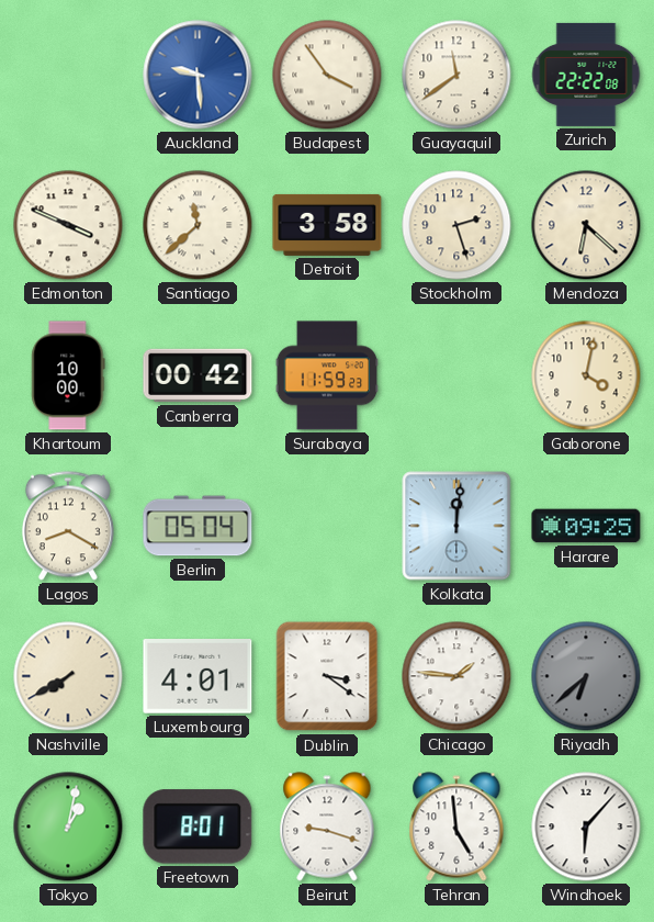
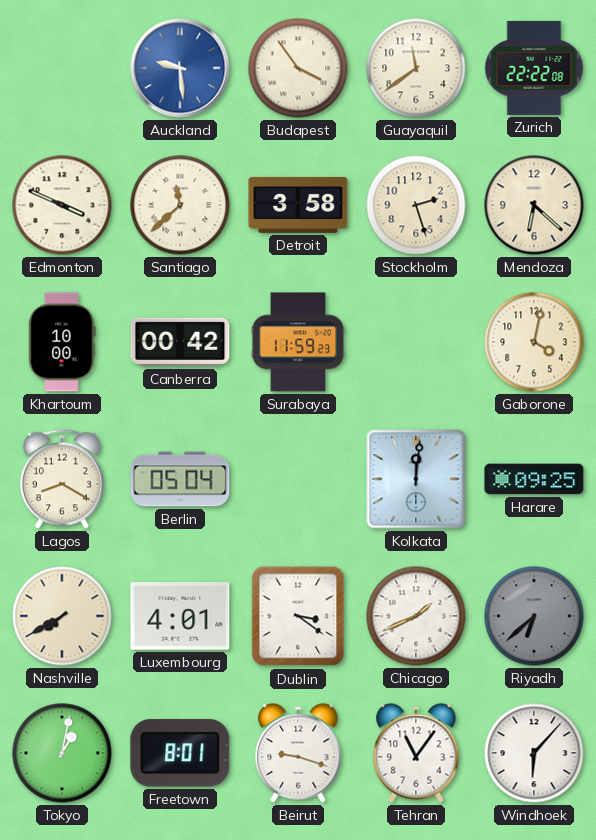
Chicago: 1:46 -> 1:41 (416, 616)
Tehran: 4:59 -> 11:06 (416, 753)
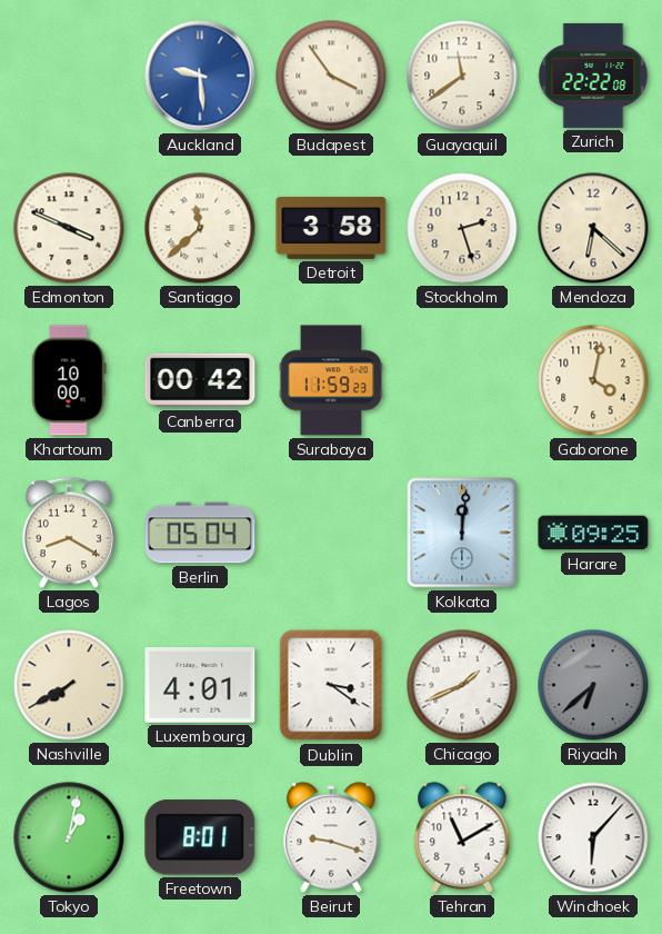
Tehran: 11:06 -> 11:10 (462, 837)
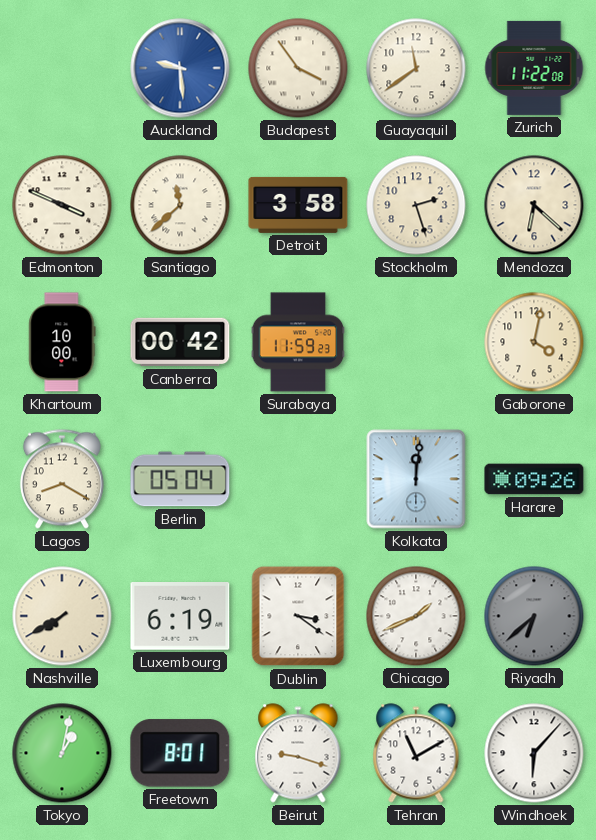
Zurich: 22:22 -> 11:22 (534, 68)
Harare: 09:25 -> 09:26 (534, 479)
Luxembourg: 4:01 -> 6:19 (180, 617)
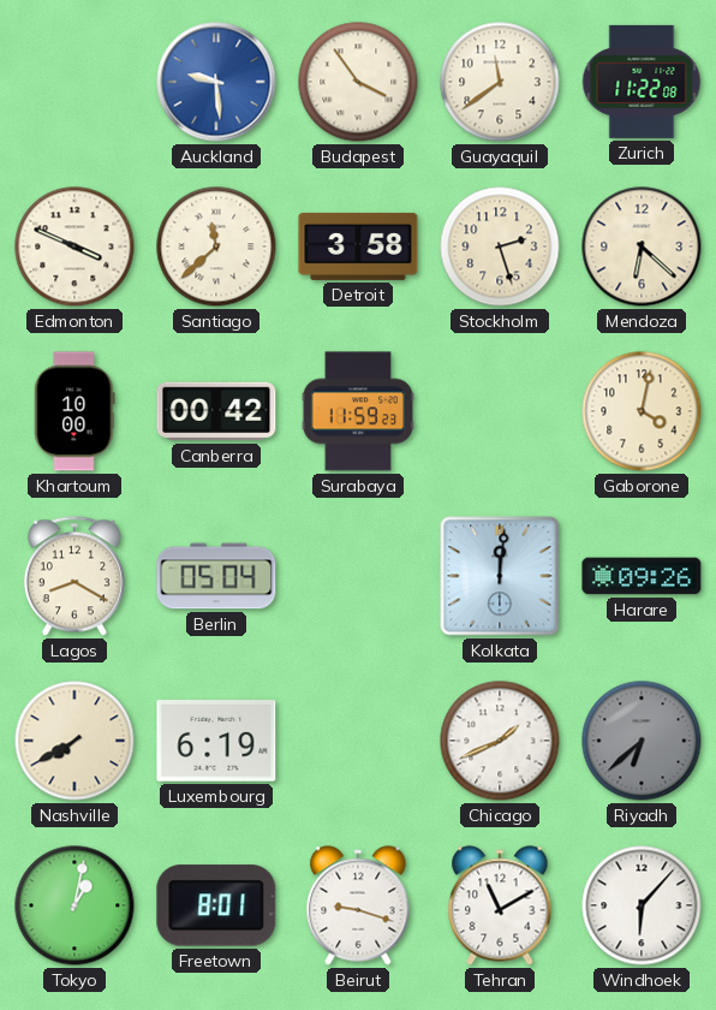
Dublin: 3:21 -> none (298, 616)
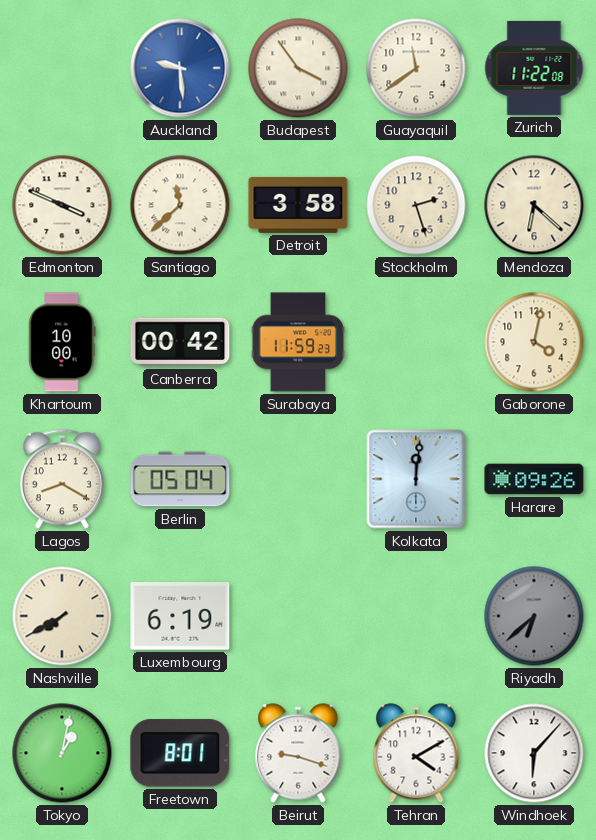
Chicago: 1:41 -> none (500, 741)
Tehran: 11:10 -> 4:10 (416, 753)
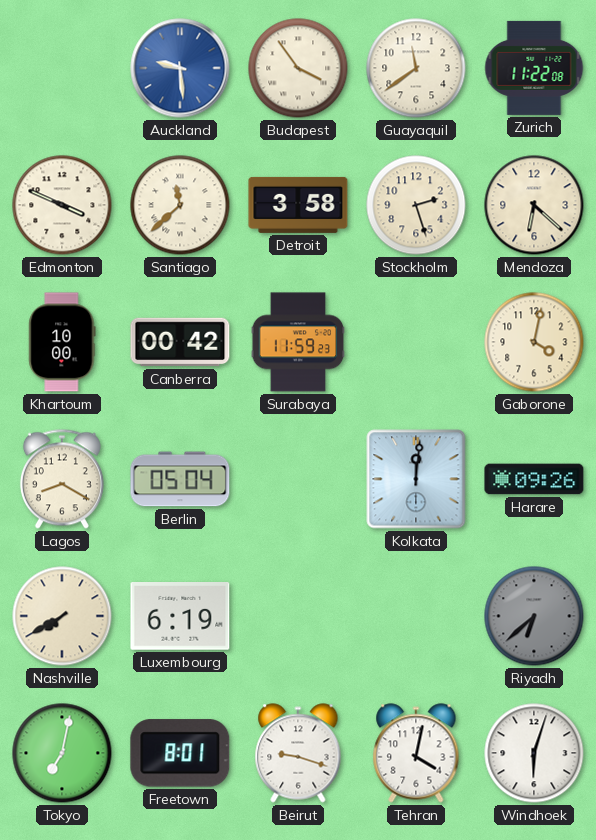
Tokyo: 1:02 -> 7:02 (62, 753)
Tehran: 4:10 -> 4:02 (416, 753)
Windhoek: 6:07 -> 6:03 (534, 753)
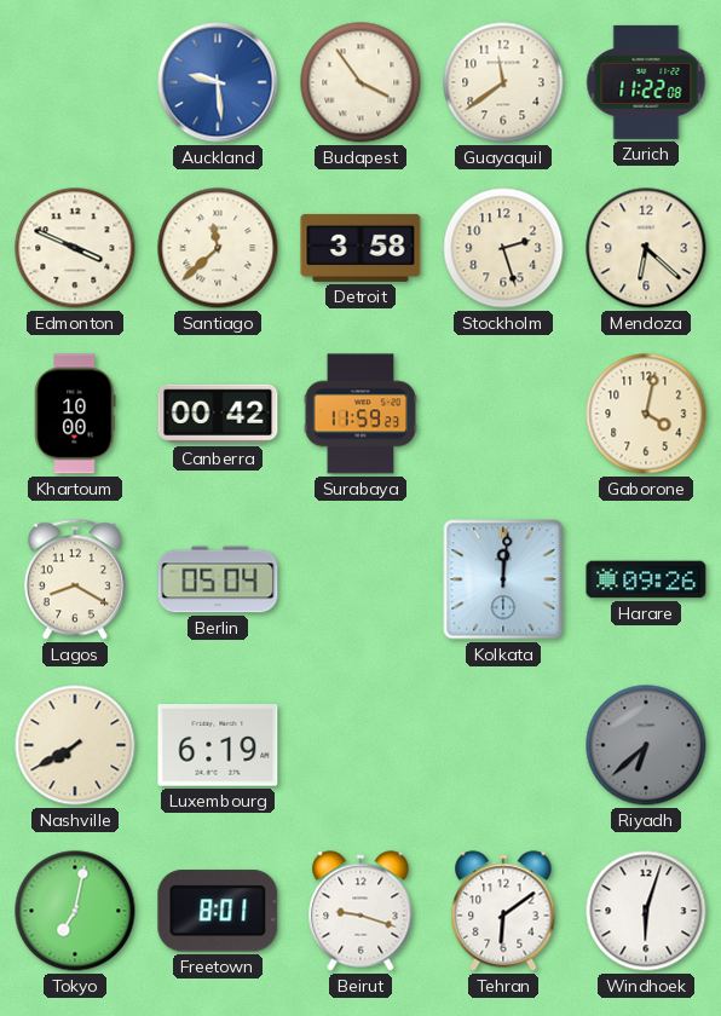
Tehran: 4:02 -> 6:09 (503, 911)
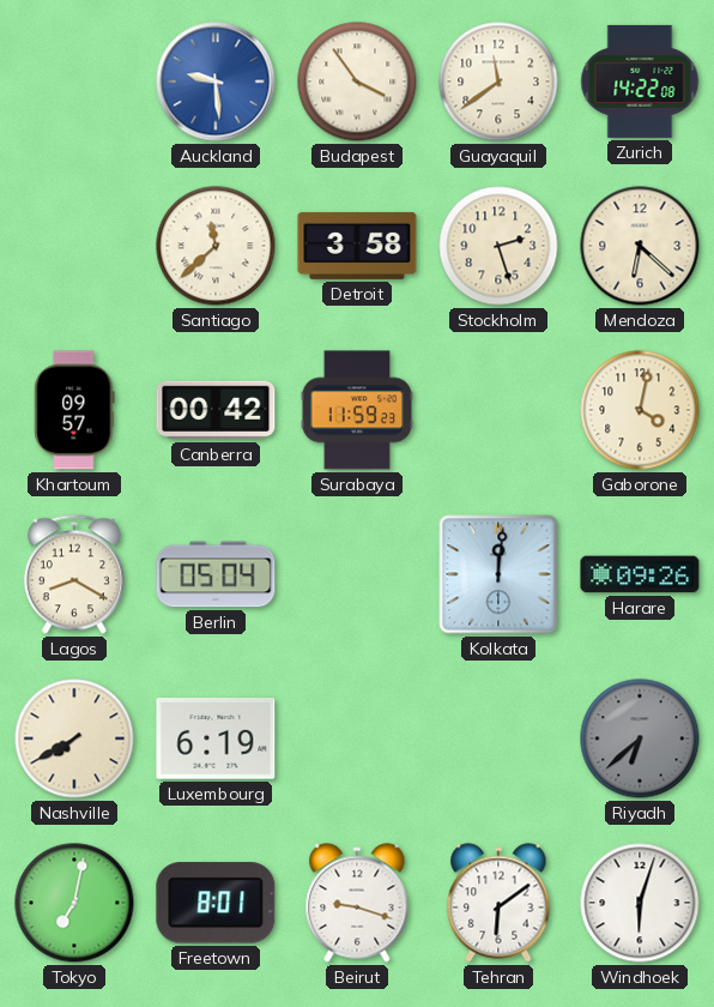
Zurich: 11:22 -> 14:22 (640, 82)
Edmonton: 3:49 -> none (75, 248)
Khartoum: 10:00 -> 09:57 (74, 410)
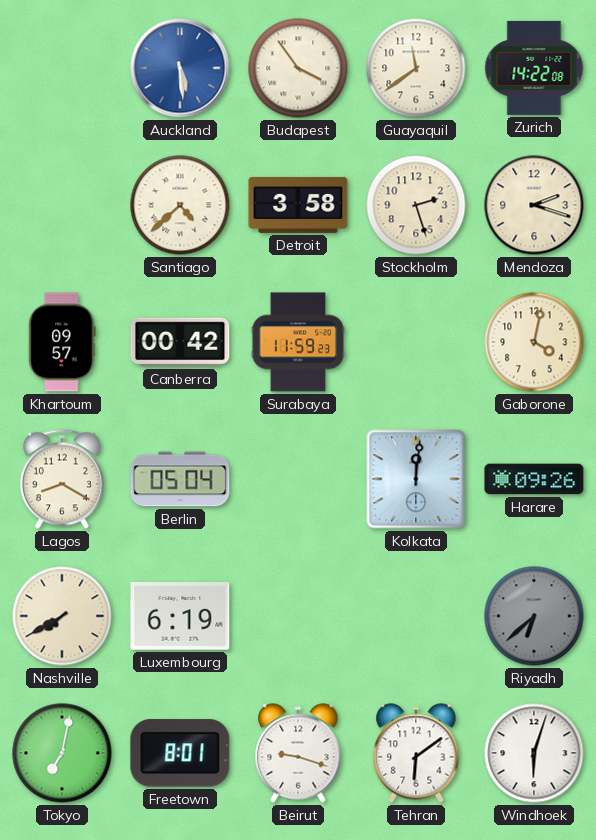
Auckland: 9:29 -> 5:29 (180, 68)
Santiago: 11:38 -> 4:38 (180, 205)
Mendoza: 6:22 -> 2:18 (534, 205)
